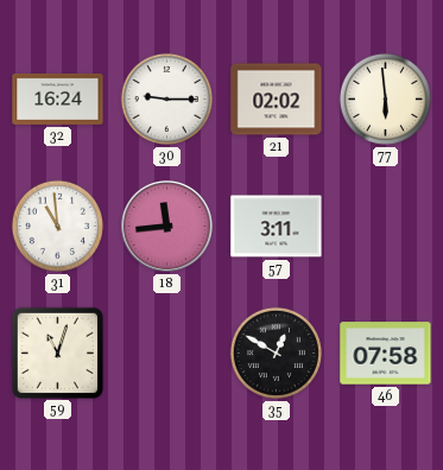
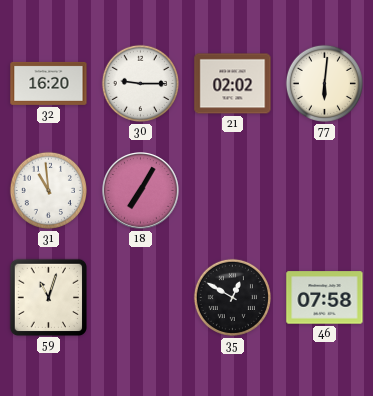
32: 16:24 -> 16:20 (49, 83)
77: 5:59 -> 6:01 (324, 83)
18: 11:44 -> 7:05 (141, 191)
57: 3:11 -> none (277, 227)
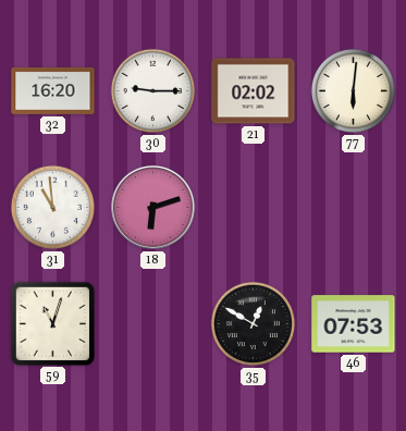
18: 7:05 -> 6:12 (153, 208)
46: 07:58 -> 07:53 (354, 324)
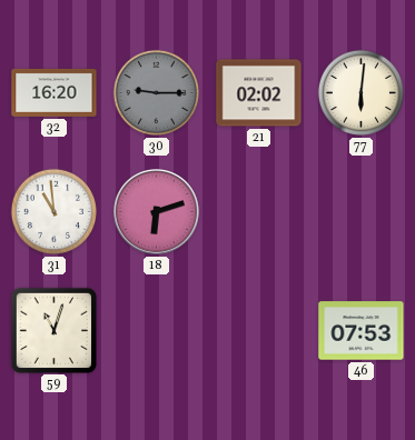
30 dial: white -> grey (156, 92)
35: 12:50 -> none (253, 323)
